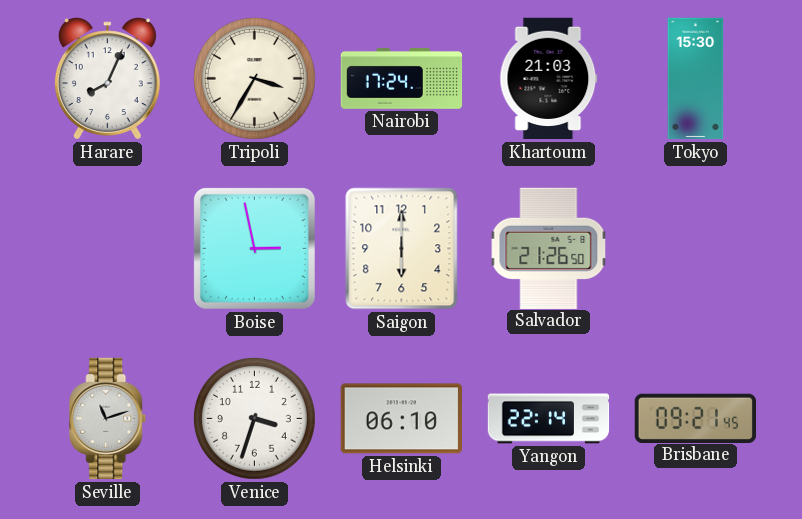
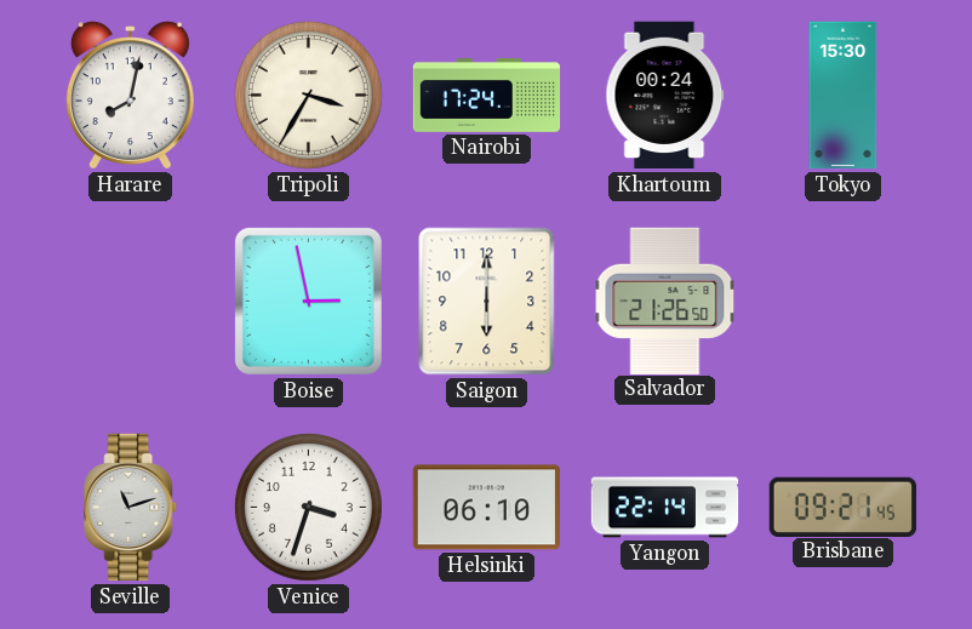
Harare: 8:04 -> 8:02 (130, 96)
Khartoum: 21:03 -> 00:24 (665, 96)
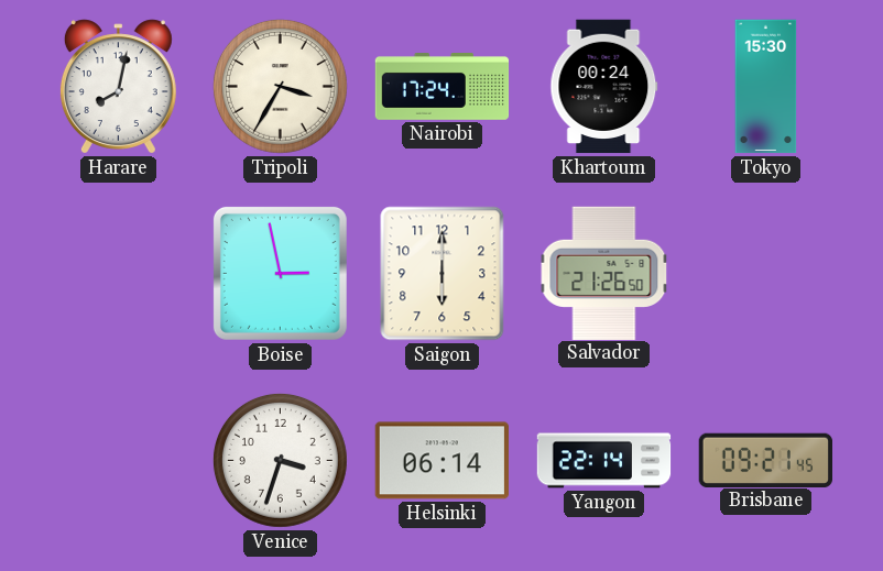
Seville: 11:12 -> none (131, 508)
Helsinki: 06:10 -> 06:14 (441, 461)
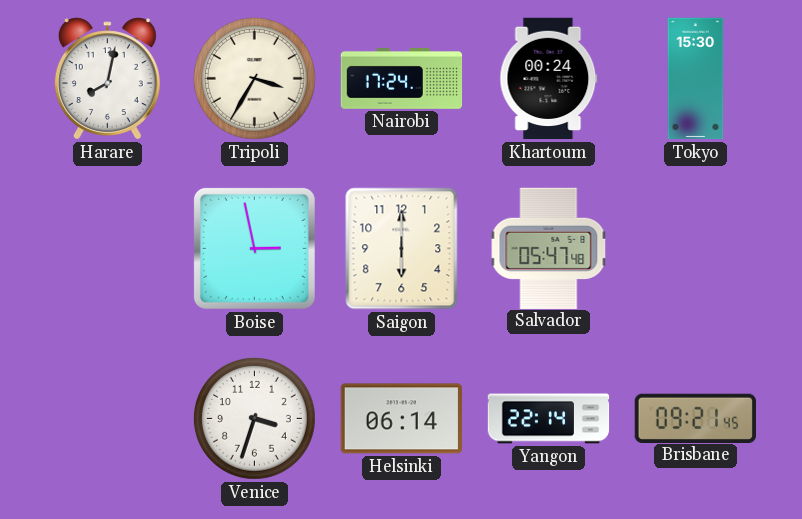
Salvador: 21:26 -> 05:47 (549, 248)
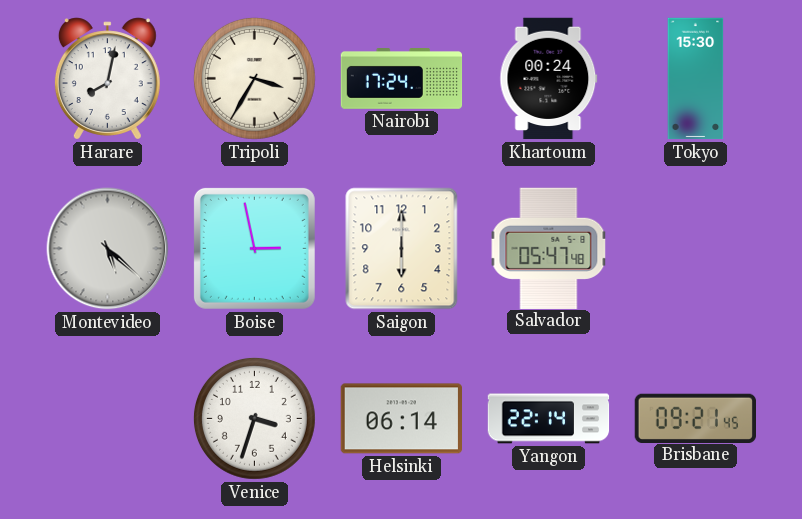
Montevideo: none -> 5:22 (108, 249)
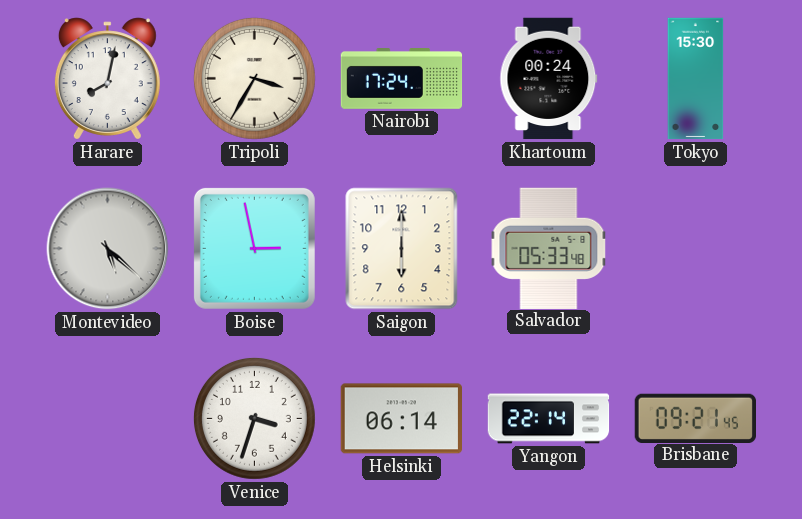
Salvador: 05:47 -> 05:33 (549, 248)
